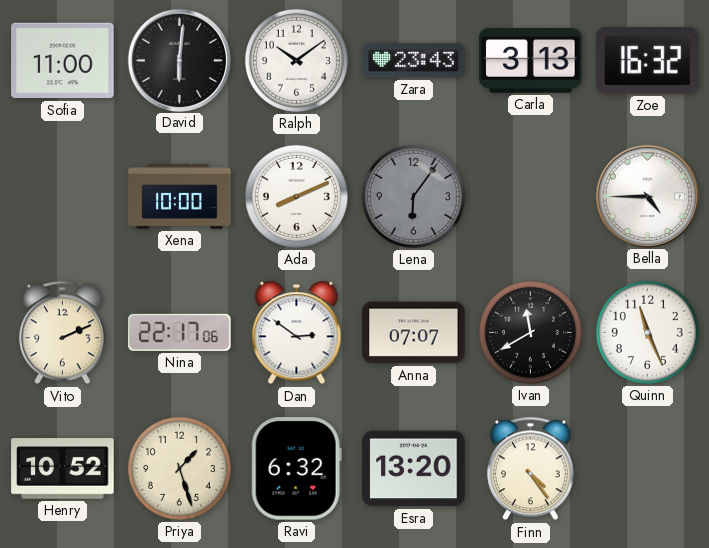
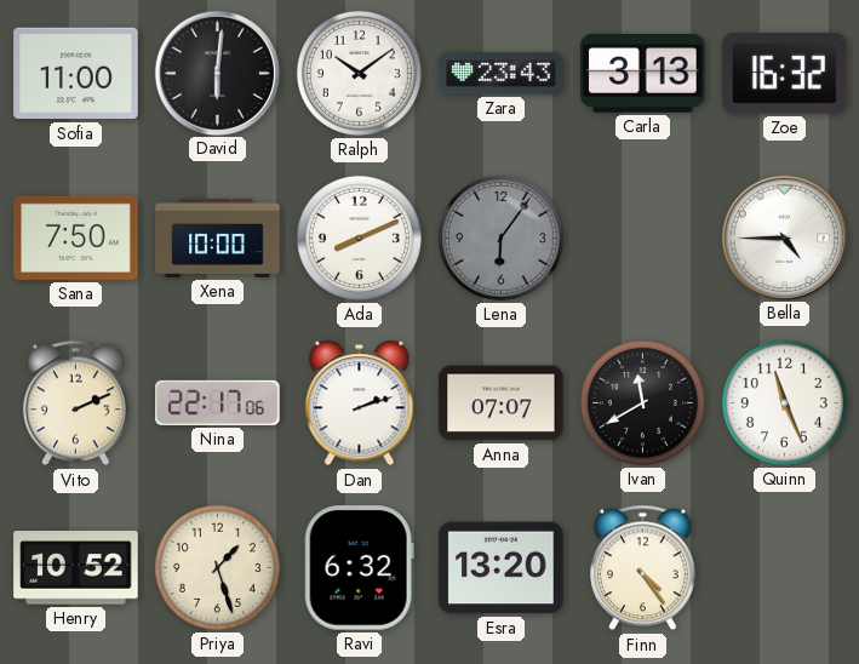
Sana: none -> 7:50 (76, 237)
Dan: 2:51 -> 2:12 (360, 403)
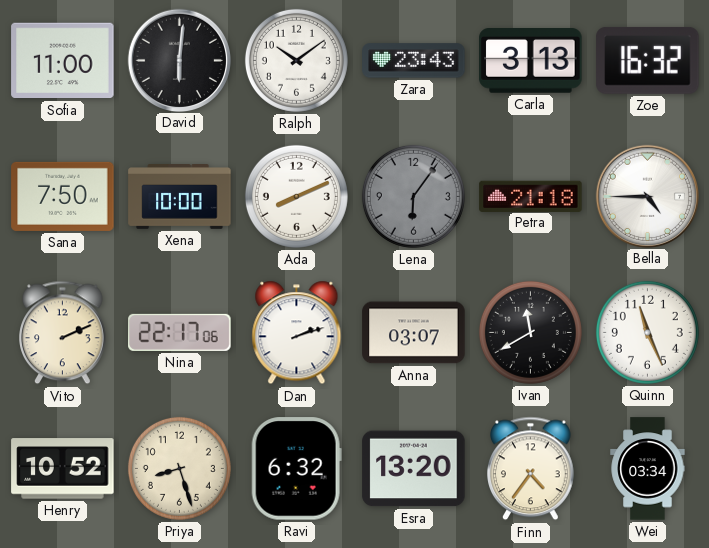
Petra: none -> 21:18 (531, 196)
Anna: 07:07 -> 03:07 (414, 333)
Priya: 1:27 -> 8:27 (179, 468)
Finn: 4:24 -> 4:36 (531, 469)
Wei: none -> 03:34 (648, 469)
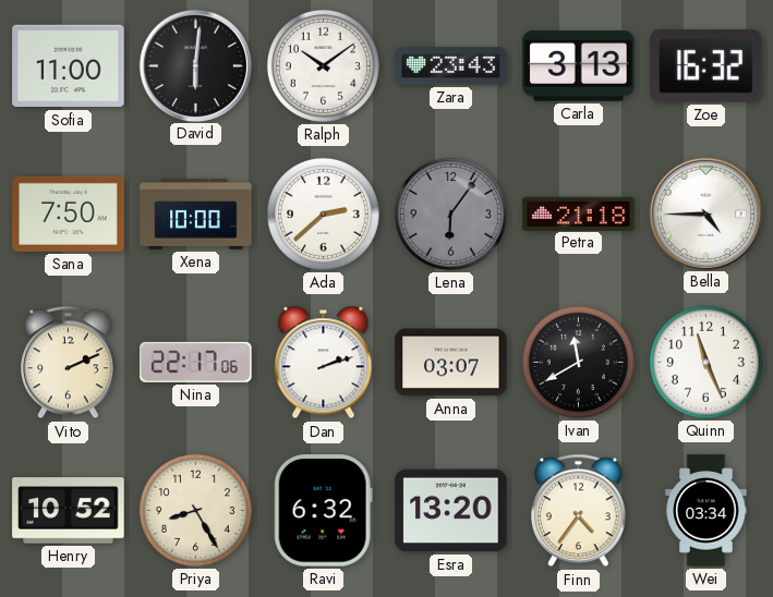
Ada: 8:11 -> 2:38 (323, 214)
Priya: 8:27 -> 8:25 (195, 510)
